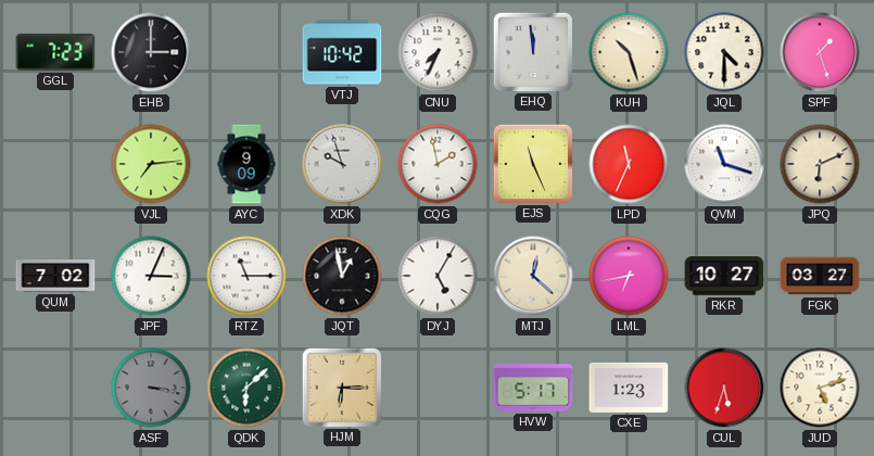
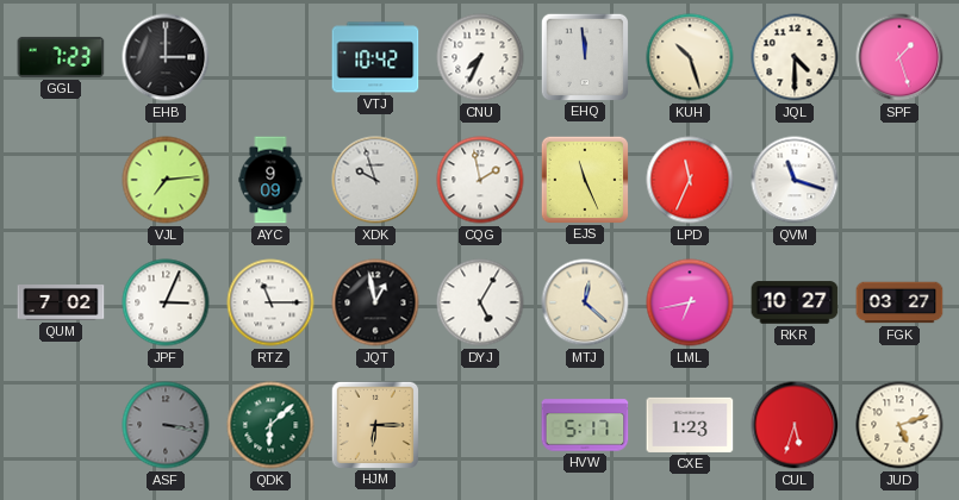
JPQ: 6:11 -> none (820, 164)
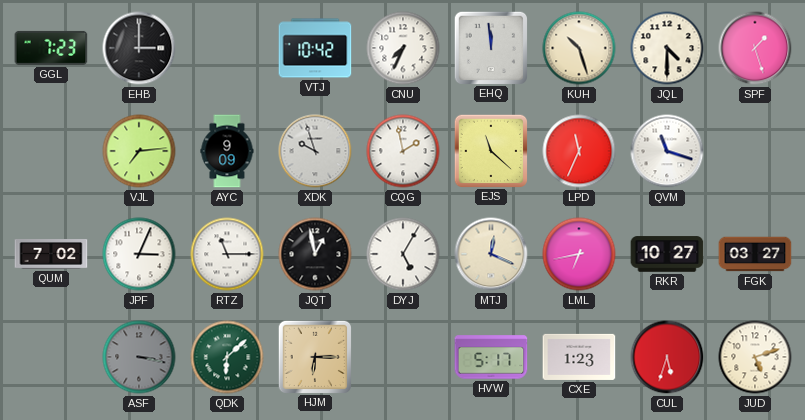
EJS: 11:26 -> 11:22 (490, 150)
MTJ: 12:22 -> 12:19 (491, 254)
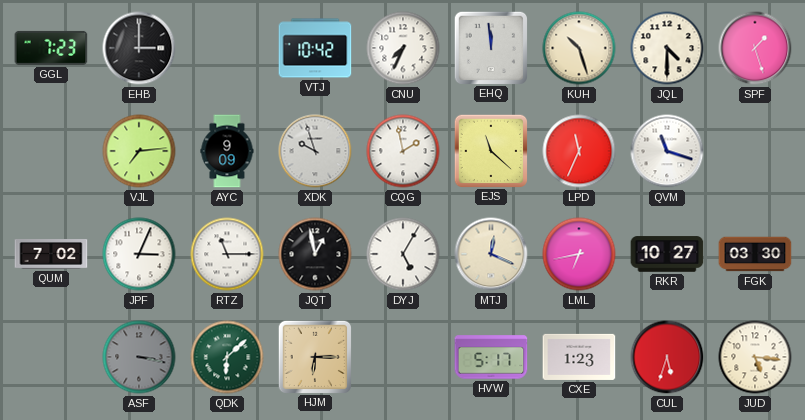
FGK: 03:27 -> 03:30 (755, 254)
JUD: 5:12 -> 5:16 (755, 357)
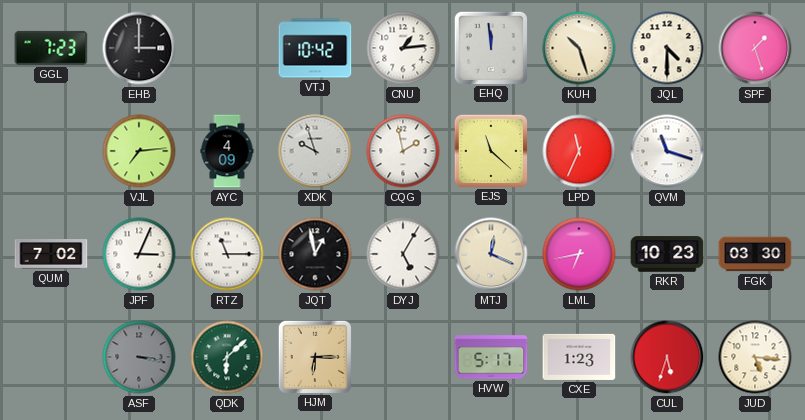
CNU: 7:34 -> 1:14 (403, 48)
AYC: 9:09 -> 4:09 (227, 151)
RKR: 10:27 -> 10:23 (667, 254)
